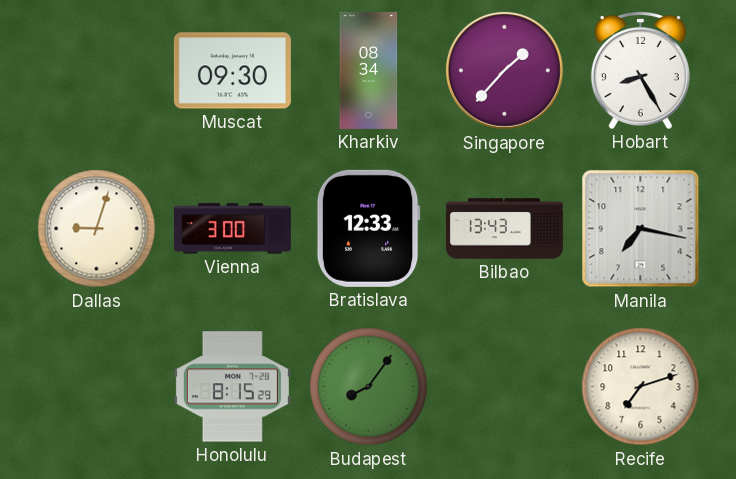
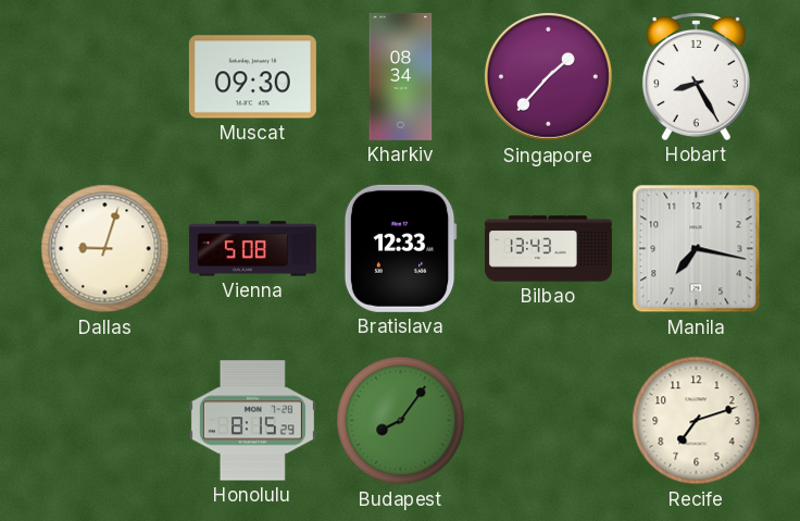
Vienna: 3:00 -> 5:08 (252, 249)
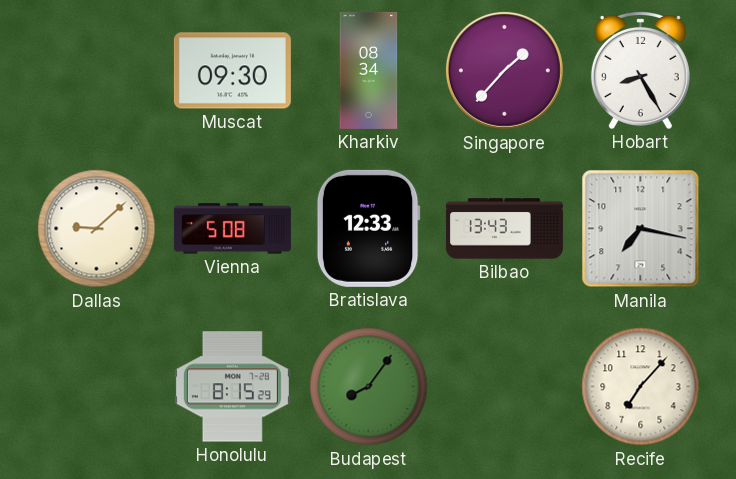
Dallas: 9:03 -> 9:08 (97, 229)
Recife: 7:12 -> 7:07 (641, 387)
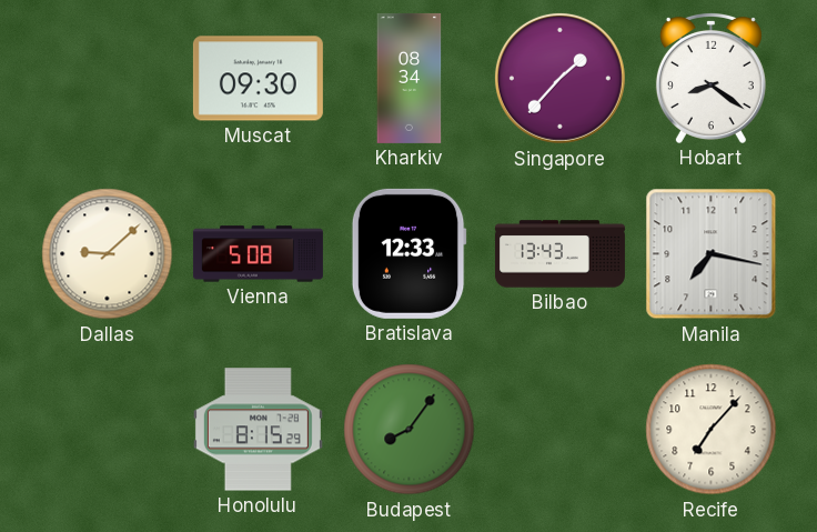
Hobart: 8:25 -> 8:21 (710, 78)
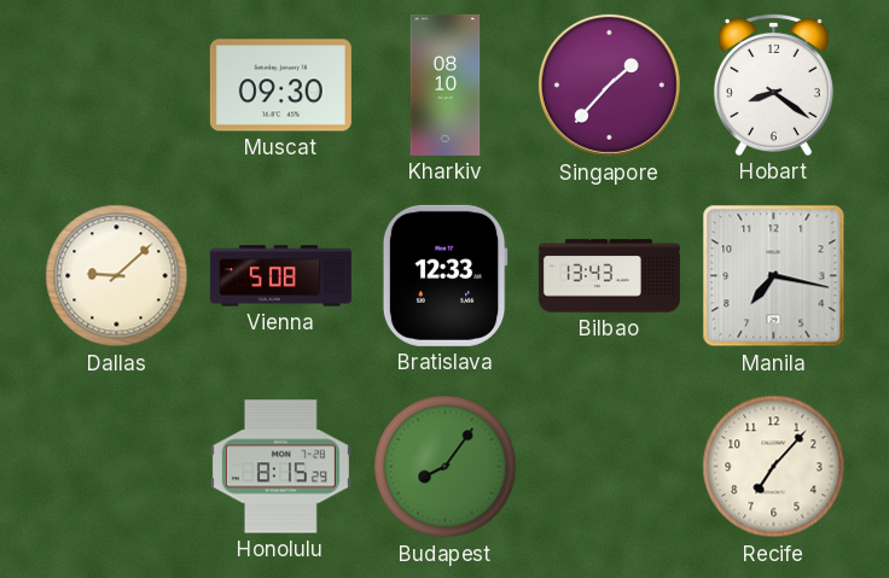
Kharkiv: 08:34 -> 08:10 (446, 84)
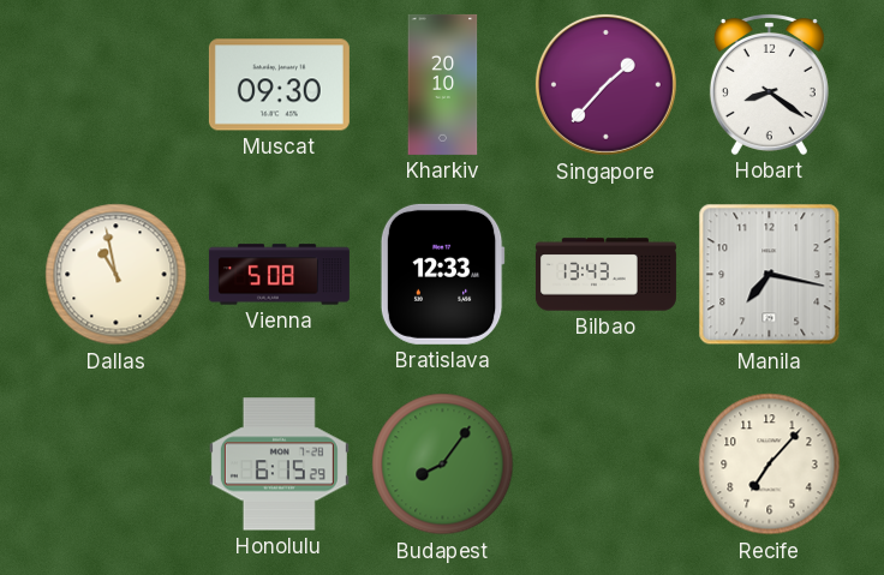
Kharkiv: 08:10 -> 20:10 (443, 84)
Dallas: 9:08 -> 10:58 (117, 275)
Honolulu: 8:15 -> 6:15 (279, 465)
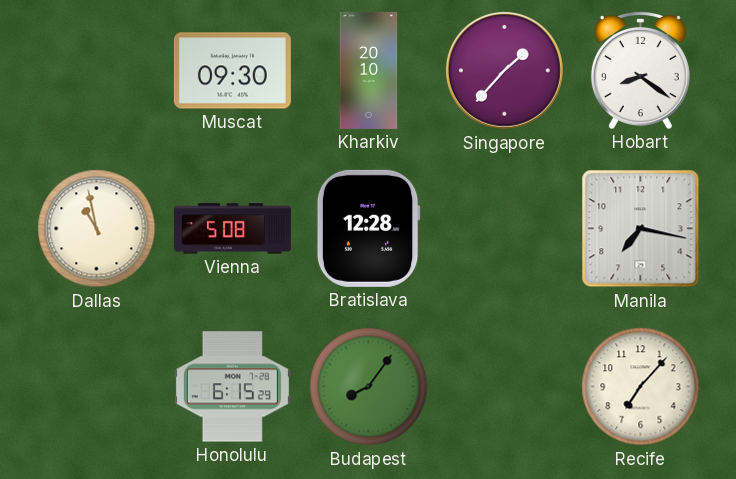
Bratislava: 12:33 -> 12:28 (368, 228)
Bilbao: 13:43 -> none (605, 275)
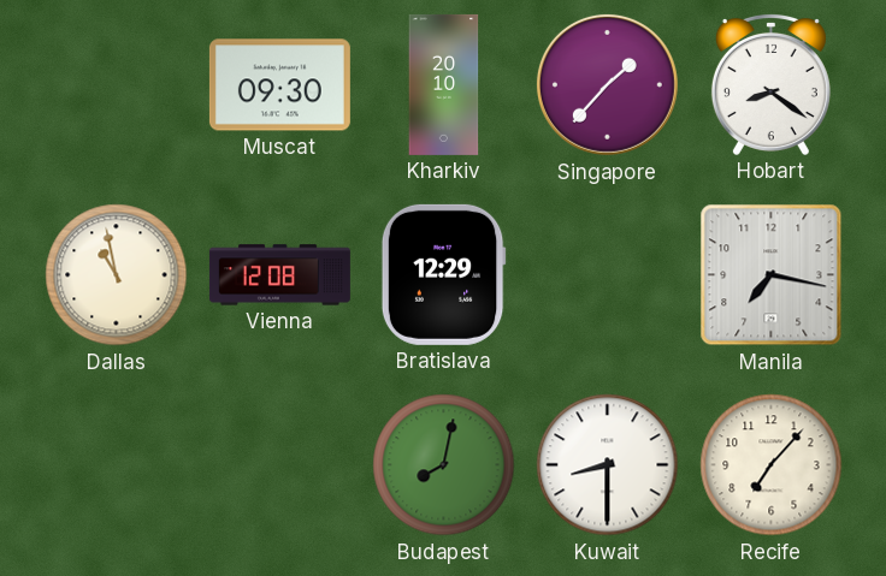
Vienna: 5:08 -> 12:08 (279, 275)
Bratislava: 12:28 -> 12:29 (443, 274)
Honolulu: 6:15 -> none (232, 387)
Budapest: 8:06 -> 8:02 (444, 465)
Kuwait: none -> 8:30 (608, 465)
